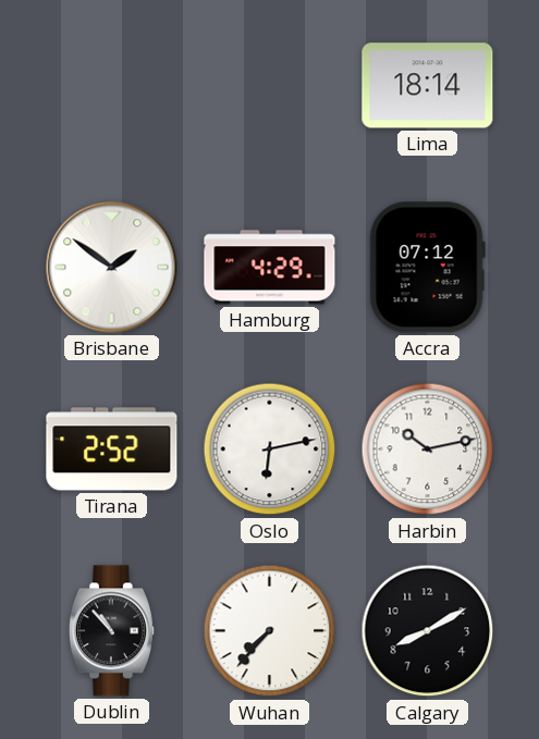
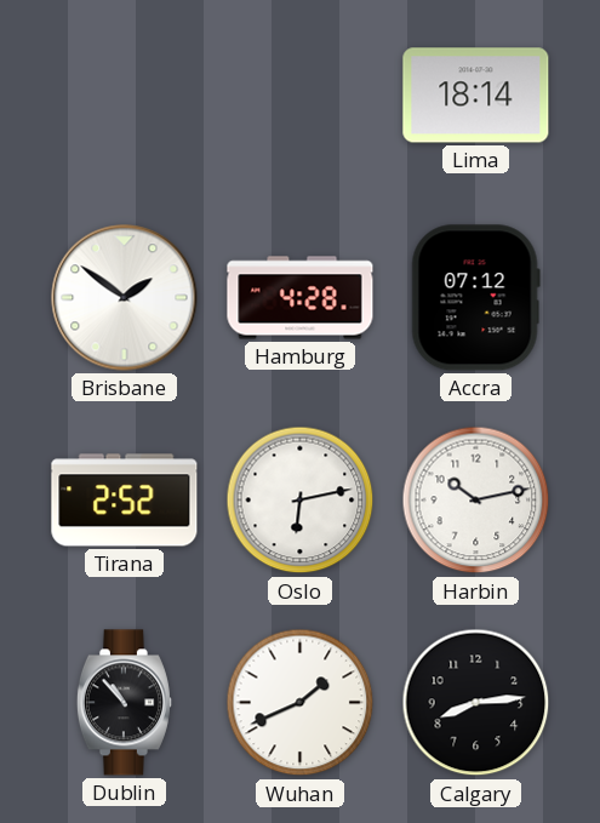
Hamburg: 4:29 -> 4:28 (301, 298)
Wuhan: 7:37 -> 1:41 (301, 703)
Calgary: 8:10 -> 8:14 (476, 703)
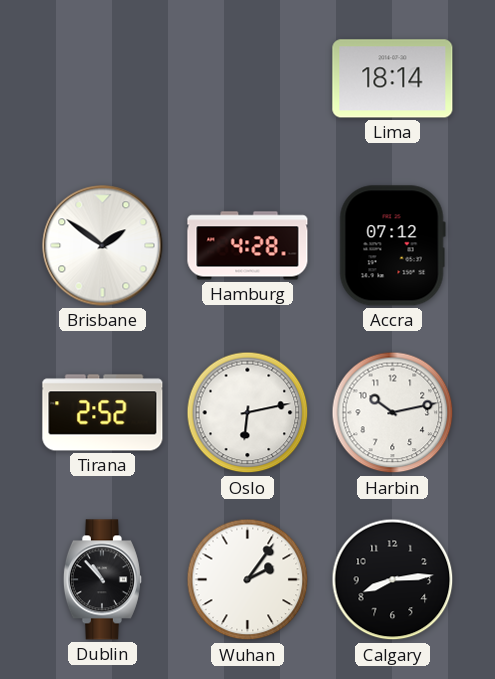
Wuhan: 1:41 -> 2:06 (248, 580)
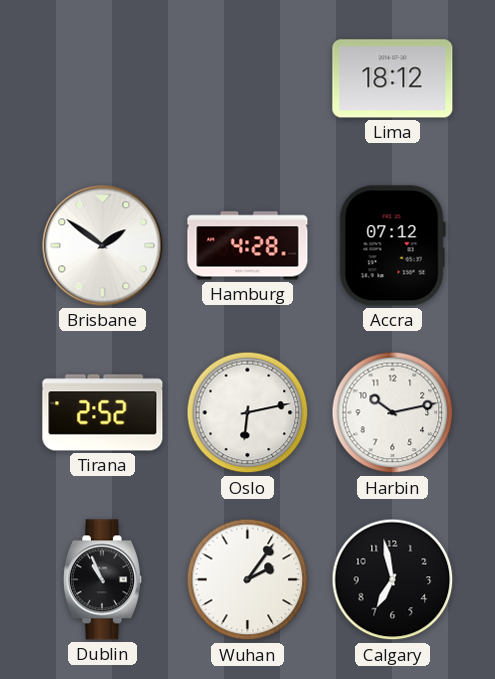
Lima: 18:14 -> 18:12 (393, 79)
Dublin: 10:53 -> 10:56 (102, 580)
Calgary: 8:14 -> 6:58 (393, 580)
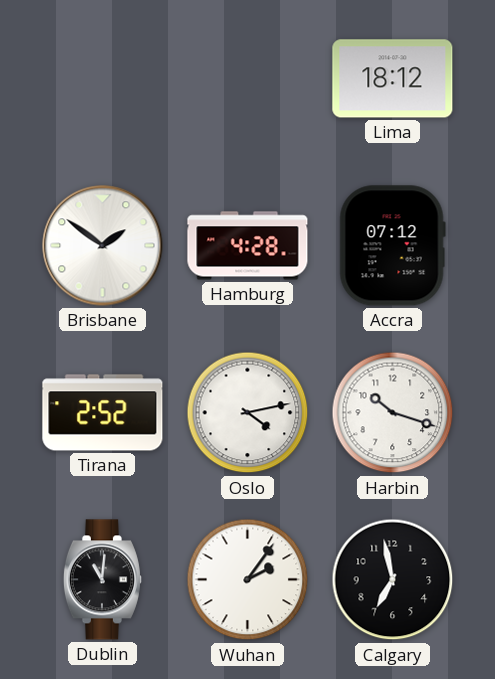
Oslo: 6:13 -> 4:13 (248, 413)
Harbin: 10:13 -> 10:18 (393, 413)
Dublin: 10:56 -> 11:01 (102, 580)
